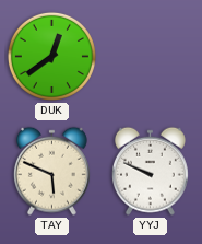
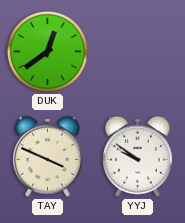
TAY: 5:49 -> 3:49 (47, 156)
YYJ: 9:49 -> 9:51 (137, 156)
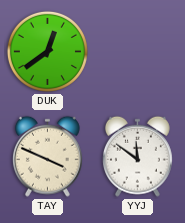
YYJ: 9:51 -> 11:51 (137, 156)
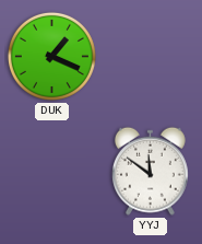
DUK: 12:39 -> 1:19 (51, 56)
TAY: 3:49 -> none (47, 156)
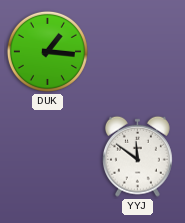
DUK: 1:19 -> 1:16 (47, 51)
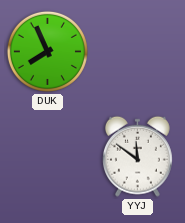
DUK: 1:16 -> 7:56 (47, 51)
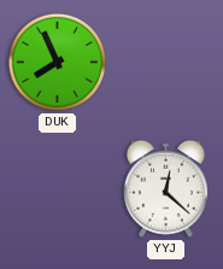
YYJ: 11:51 -> 12:22 (165, 188)
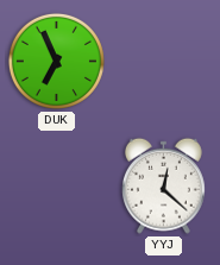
DUK: 7:56 -> 6:56 (56, 61)
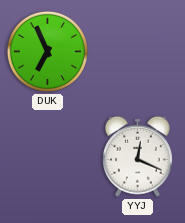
YYJ: 12:22 -> 12:19 (137, 156)
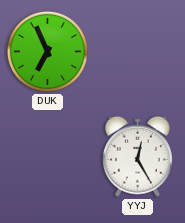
YYJ: 12:19 -> 12:25 (137, 156)
